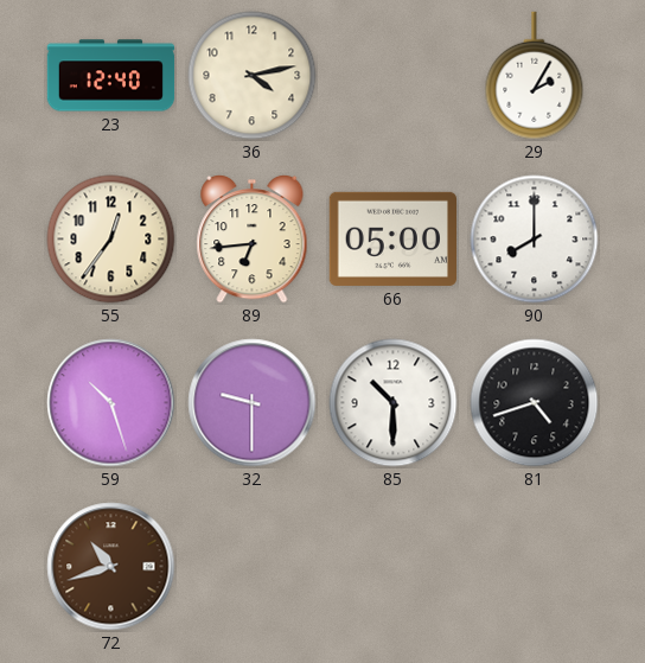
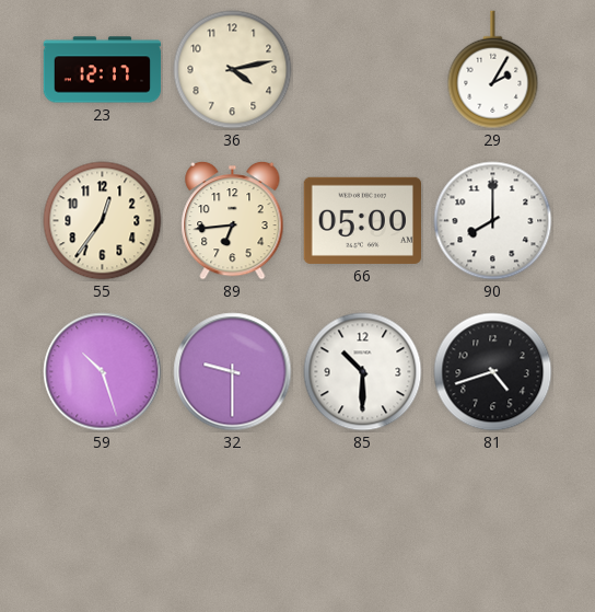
23: 12:40 -> 12:17 (103, 70)
72: 10:42 -> none (111, 567)
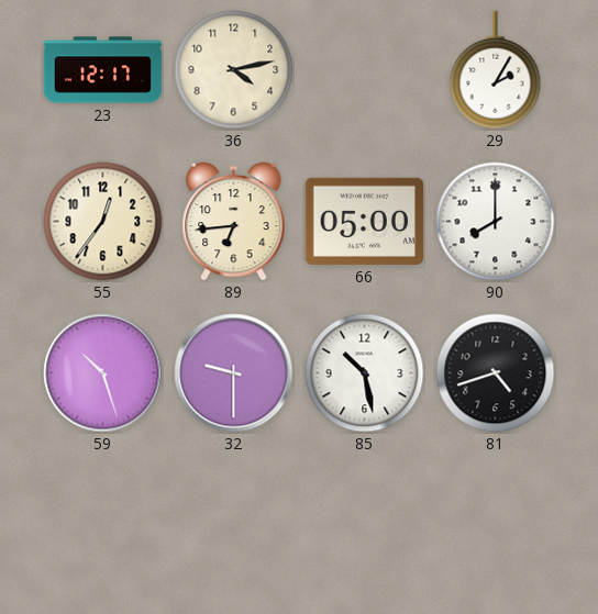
85: 10:30 -> 10:28 (365, 373)
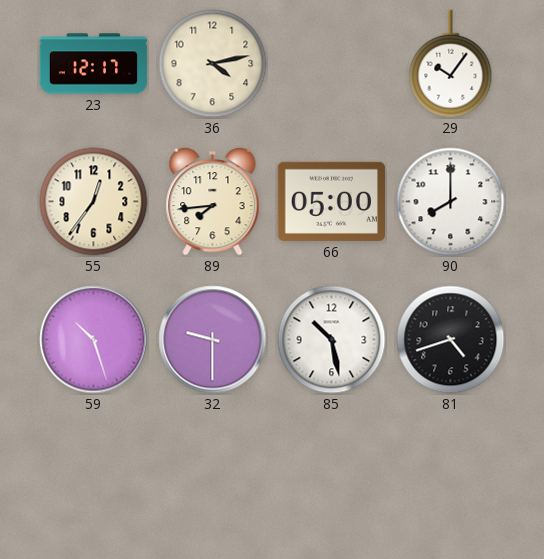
29: 2:05 -> 10:06 (451, 64)
89: 6:44 -> 7:44 (213, 201)
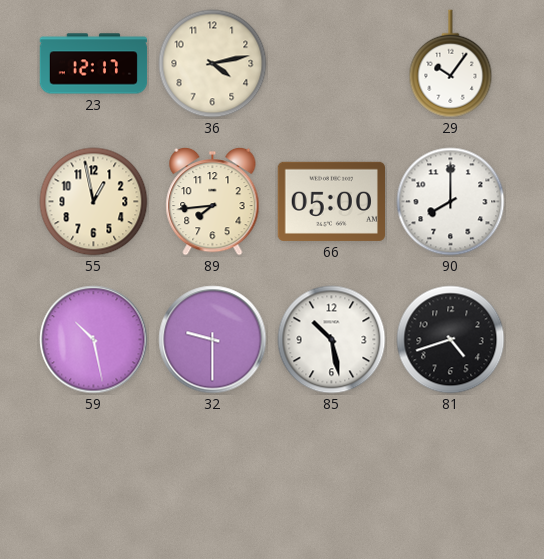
55: 12:36 -> 12:58 (94, 202)
59: 10:27 -> 10:28 (94, 340)
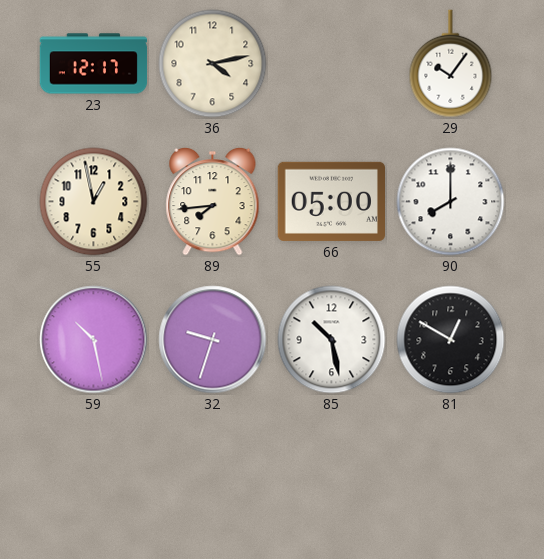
32: 9:30 -> 9:33 (213, 340)
81: 4:42 -> 12:50 (451, 340)
